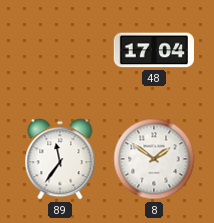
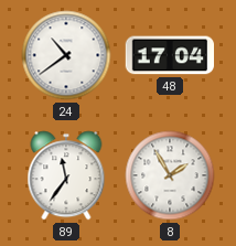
24: none -> 10:39 (66, 55)
8: 1:51 -> 1:55 (170, 175)
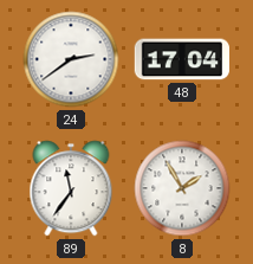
24: 10:39 -> 2:39 (71, 59)
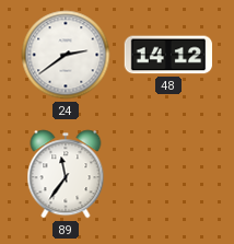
48: 17:04 -> 14:12 (167, 55)
8: 1:55 -> none (182, 188)
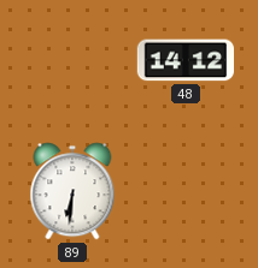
24: 2:39 -> none (66, 55)
89: 11:36 -> 6:31 (72, 191)
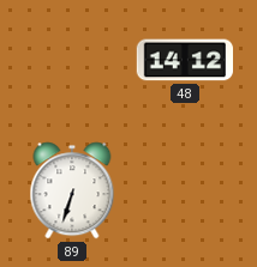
89: 6:31 -> 6:33 (72, 190)
